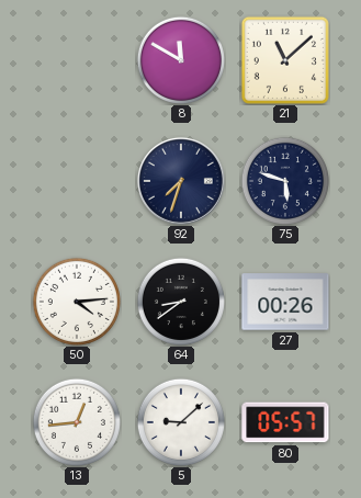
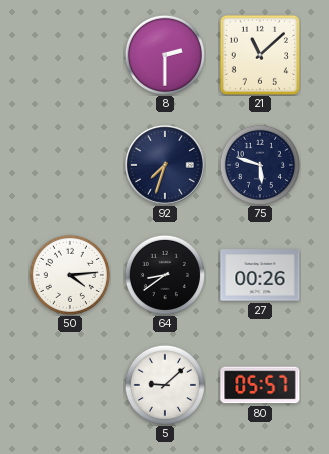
8: 11:50 -> 2:30 (165, 55)
13: 12:44 -> none (77, 422)
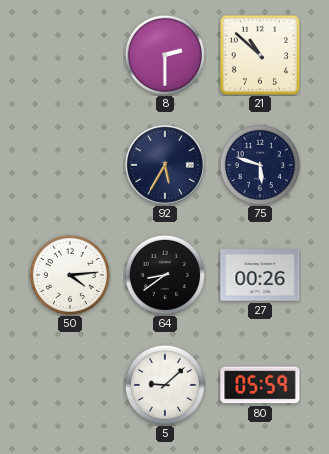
21: 11:08 -> 10:52 (260, 55)
92: 7:33 -> 5:35 (165, 165)
80: 05:57 -> 05:59 (260, 385)
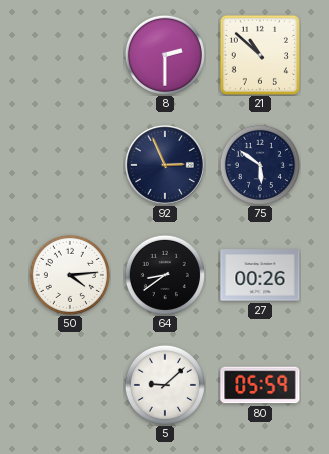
92: 5:35 -> 2:56 (165, 165)
75: 5:48 -> 5:51 (260, 165)
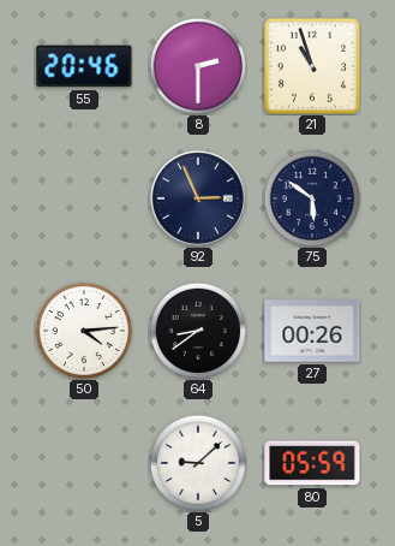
55: none -> 20:46 (84, 66)
21: 10:52 -> 10:57 (312, 66)
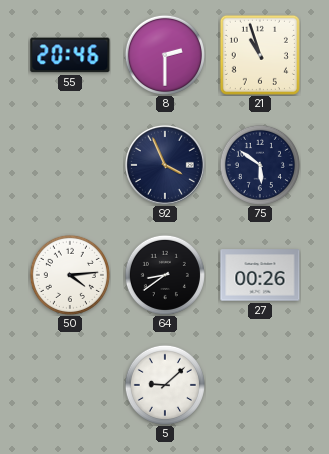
92: 2:56 -> 3:56 (165, 165)
80: 05:59 -> none (312, 463)
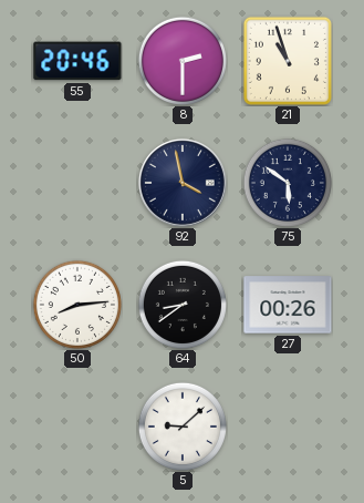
92: 3:56 -> 3:58 (183, 183)
50: 4:14 -> 8:14 (77, 305)
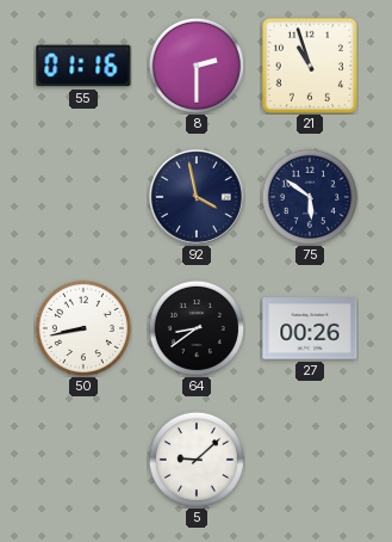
55: 20:46 -> 01:16 (83, 66)
50: 8:14 -> 8:43 (83, 328)
